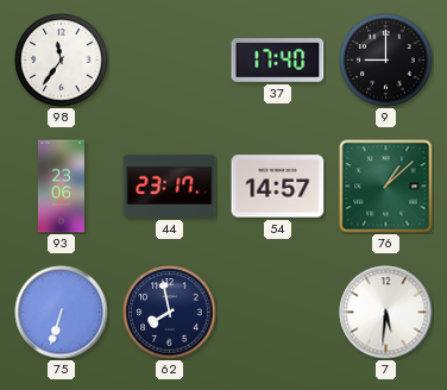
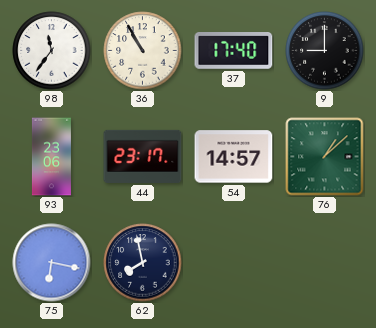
36: none -> 10:55 (143, 51)
75: 6:33 -> 6:17 (52, 263)
7: 5:31 -> none (386, 313)
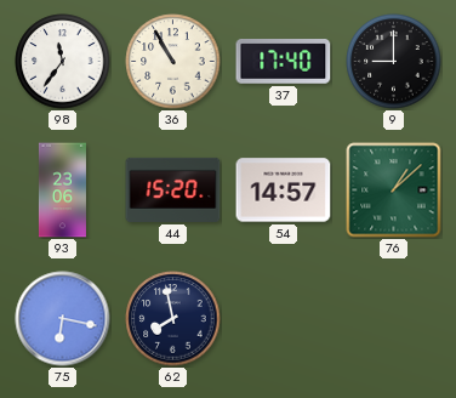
44: 23:17 -> 15:20 (173, 189)
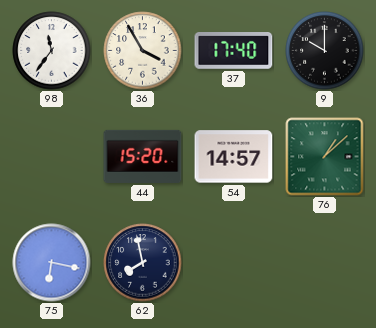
36: 10:55 -> 3:55 (143, 51)
9: 9:00 -> 10:00 (325, 51)
93: 23:06 -> none (62, 191)
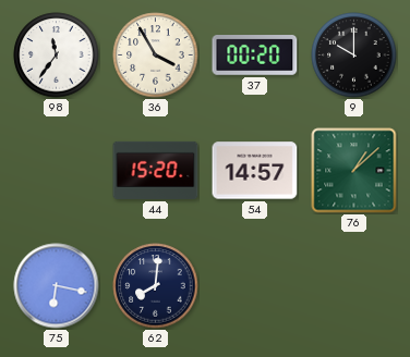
37: 17:40 -> 00:20 (255, 56)
62: 7:58 -> 8:01 (156, 286)
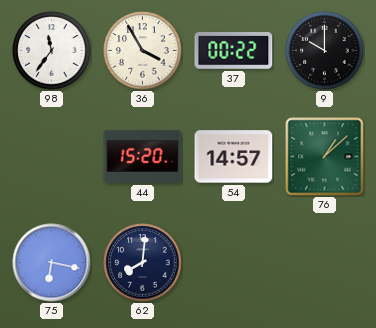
37: 00:20 -> 00:22 (234, 51)
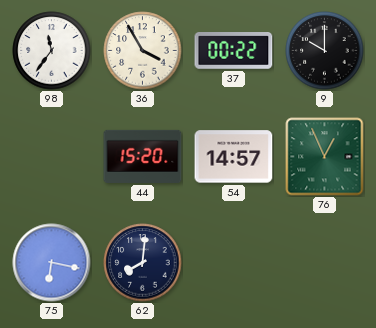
76: 1:08 -> 12:56 (325, 157)
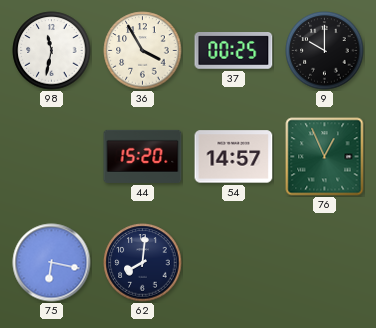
98: 11:36 -> 11:32 (52, 51)
37: 00:22 -> 00:25 (234, 51)
